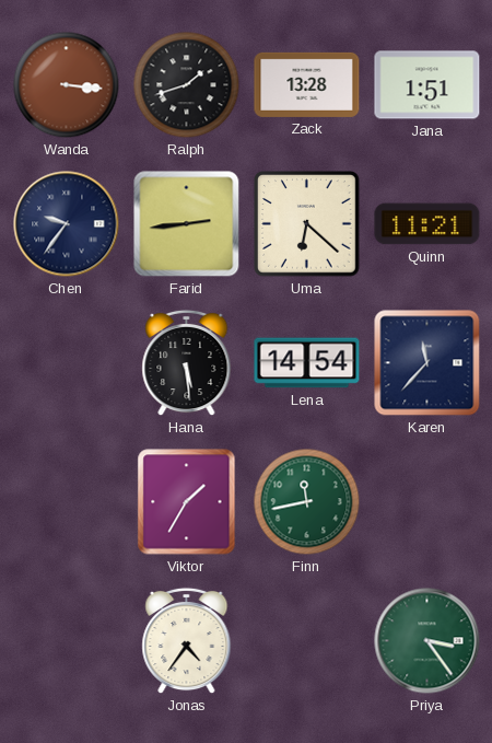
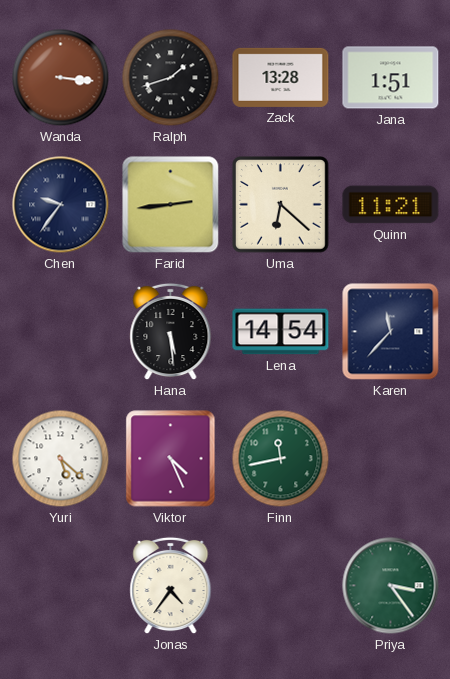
Yuri: none -> 5:22 (61, 459)
Viktor: 1:35 -> 4:26 (171, 459)
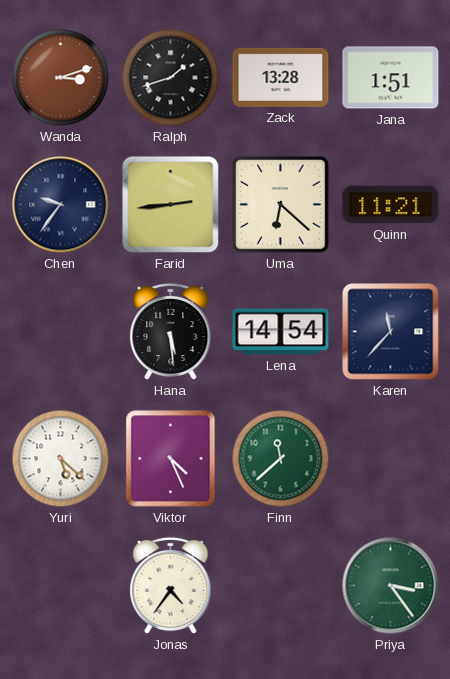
Wanda: 3:16 -> 3:12 (61, 78)
Finn: 11:43 -> 11:38 (281, 459)
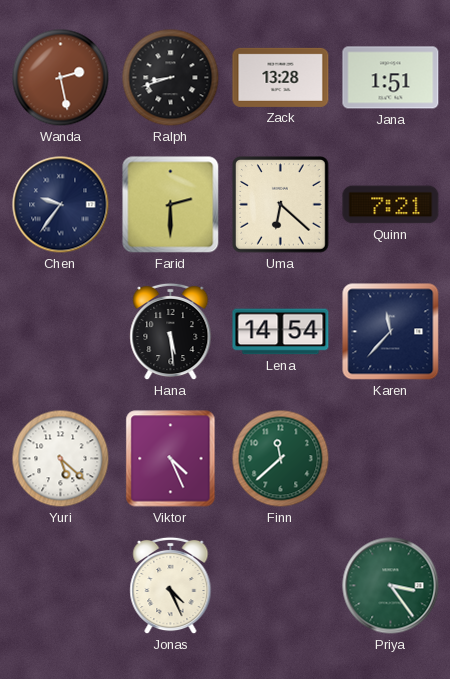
Wanda: 3:12 -> 2:28 (61, 78)
Ralph: 1:42 -> 8:42 (171, 78)
Farid: 2:44 -> 2:30 (171, 205)
Quinn: 11:21 -> 7:21 (391, 205)
Jonas: 4:36 -> 4:26 (171, 586)
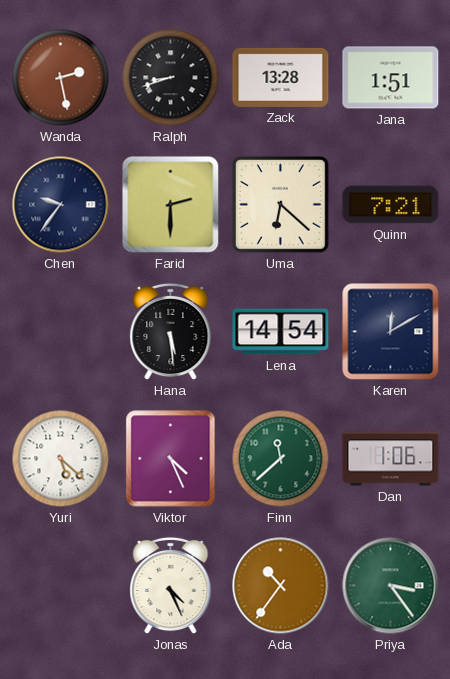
Karen: 11:37 -> 12:10 (391, 332)
Dan: none -> 1:06 (391, 459)
Ada: none -> 10:36 (281, 586)
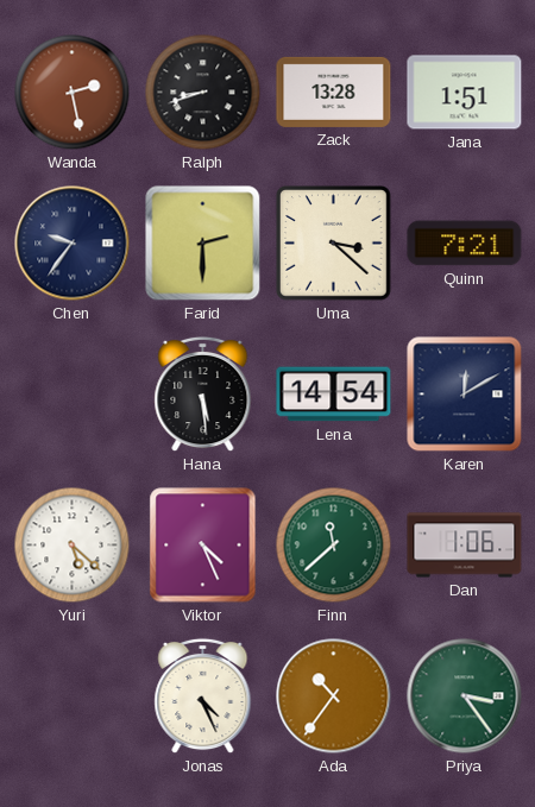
Uma: 6:22 -> 3:22 (334, 244)
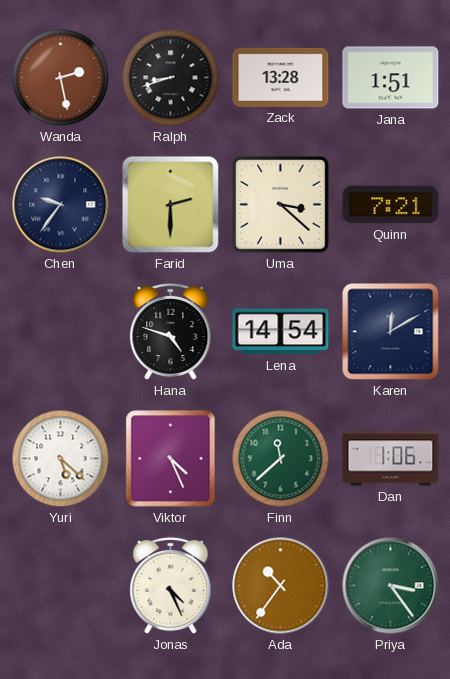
Hana: 5:29 -> 4:48 (171, 332)
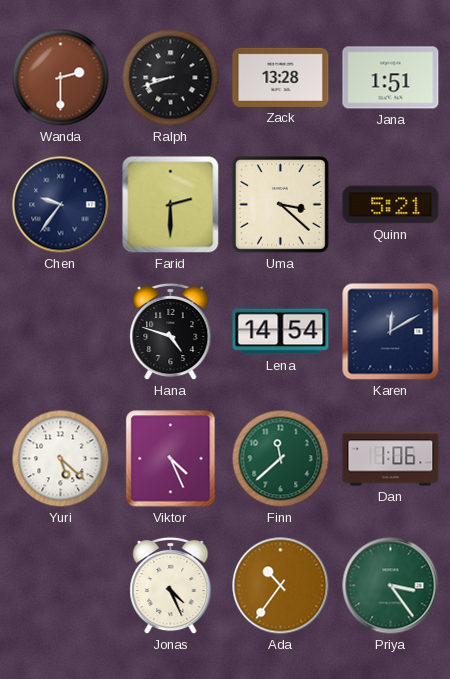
Wanda: 2:28 -> 2:30 (61, 78)
Quinn: 7:21 -> 5:21 (391, 205)
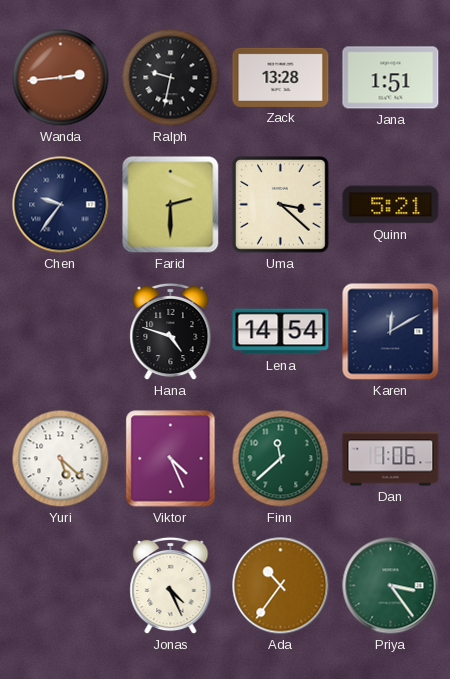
Wanda: 2:30 -> 2:44 (61, 78)
Ralph: 8:42 -> 9:32 (171, 78)
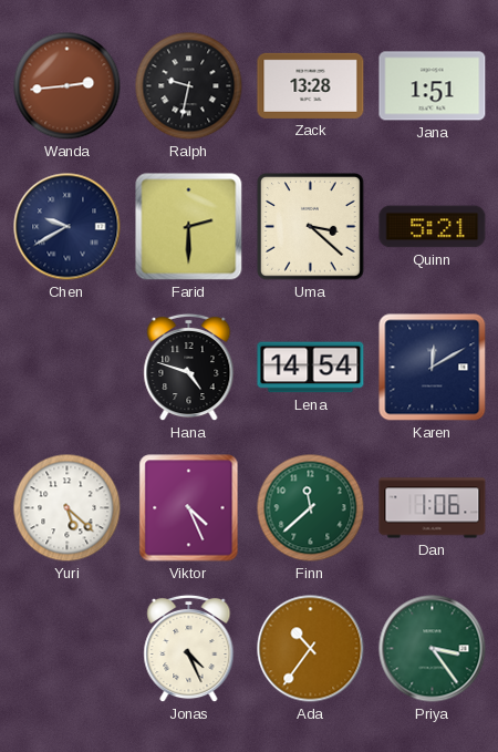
Chen: 9:36 -> 9:40 (68, 227)
